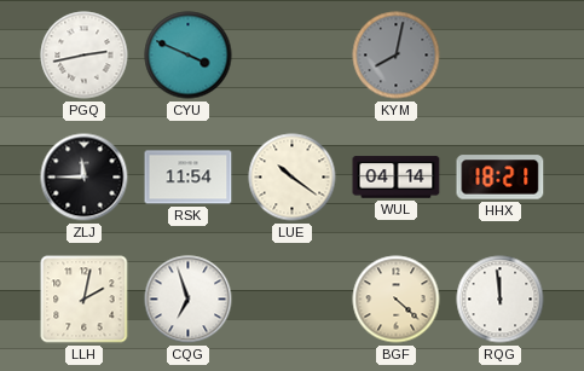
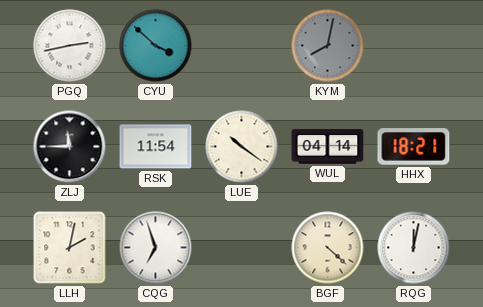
CYU: 3:49 -> 3:52 (156, 46)
RQG: 11:59 -> 12:02 (414, 248)
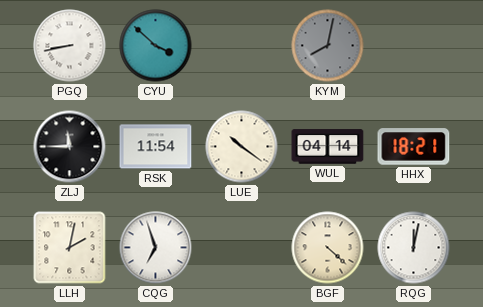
PGQ: 2:43 -> 8:43 (70, 46)
